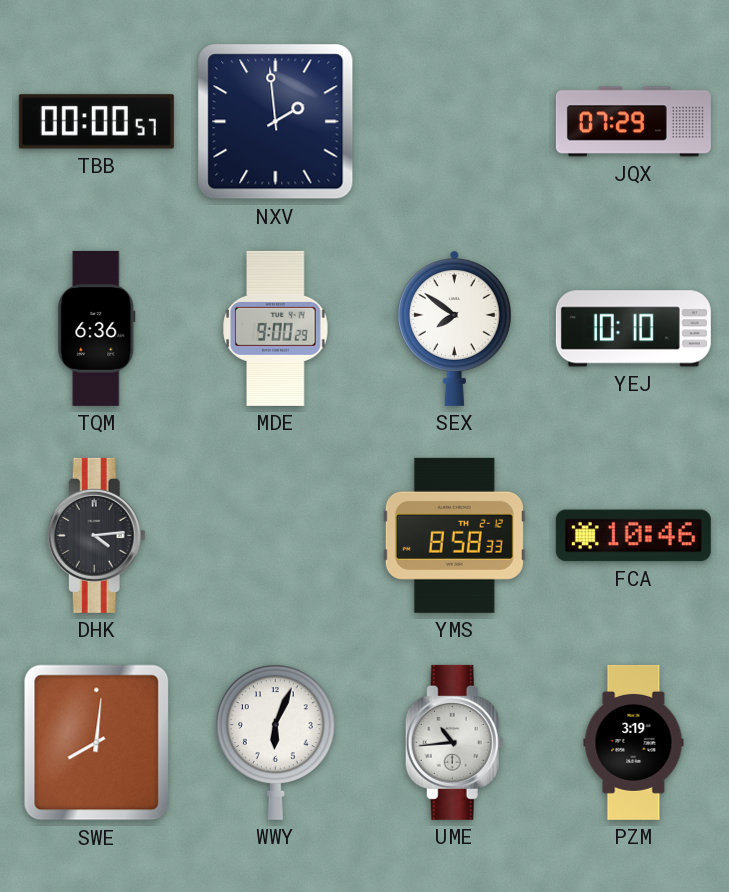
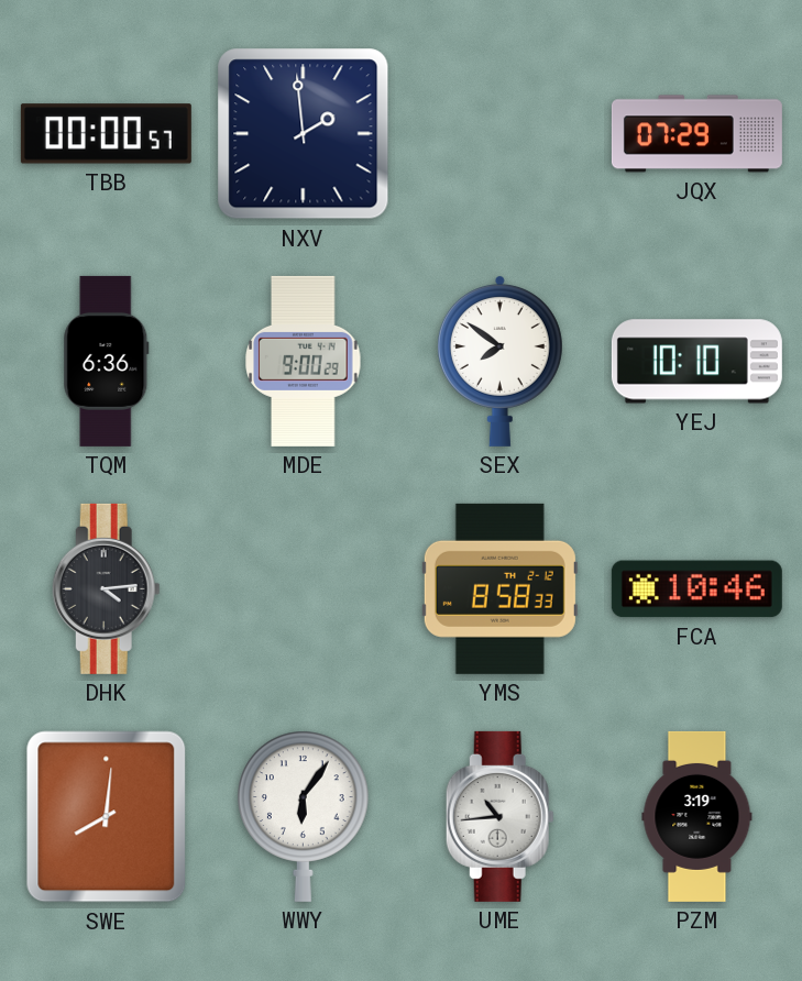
WWY: 6:04 -> 6:06 (304, 816)
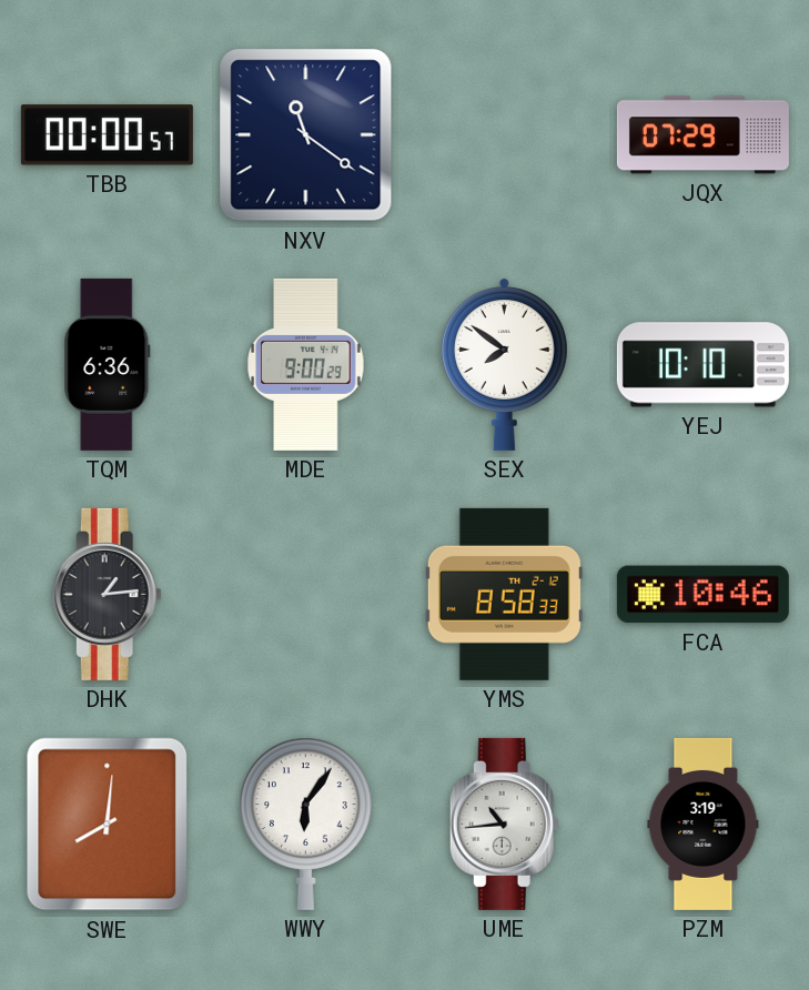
NXV: 1:59 -> 11:21 (306, 135)
DHK: 4:14 -> 1:14 (107, 594)
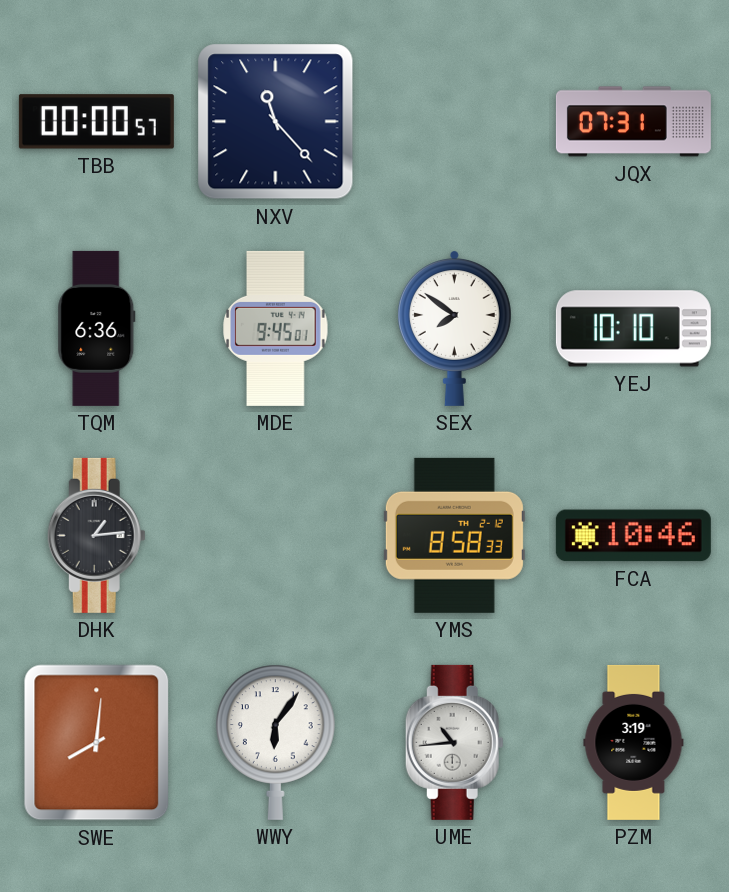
NXV: 11:21 -> 11:23 (276, 122)
JQX: 07:29 -> 07:31 (633, 122)
MDE: 9:00 -> 9:45 (276, 328)
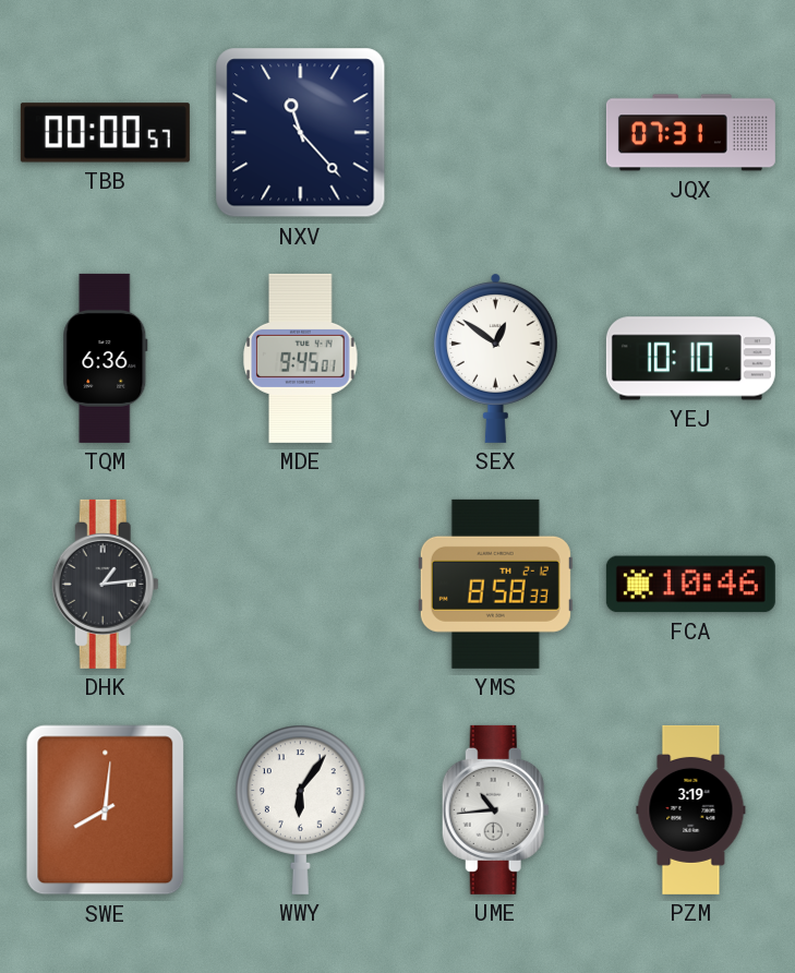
SEX: 7:51 -> 12:51 (495, 358)
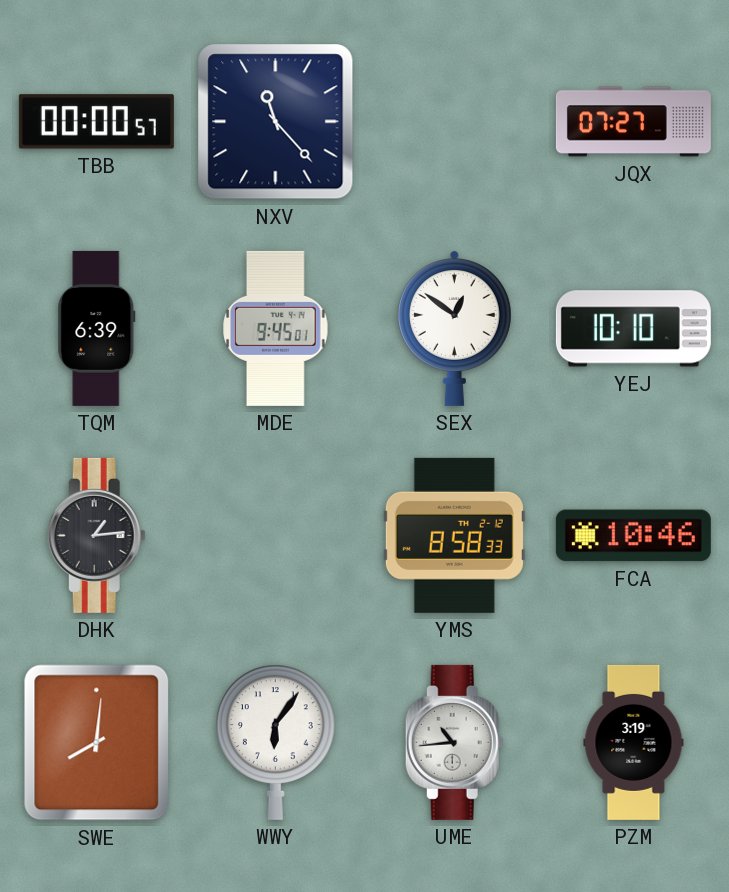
JQX: 07:31 -> 07:27 (633, 122)
TQM: 6:36 -> 6:39 (97, 328)
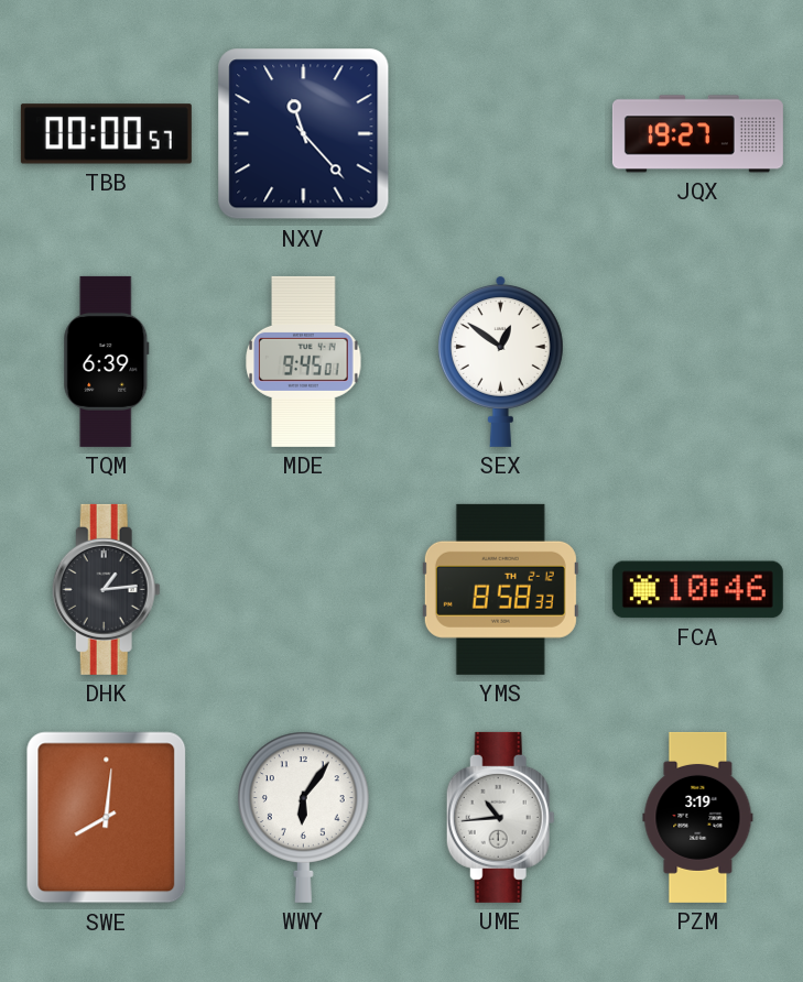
JQX: 07:27 -> 19:27 (697, 134)
YEJ: 10:10 -> none (633, 329)
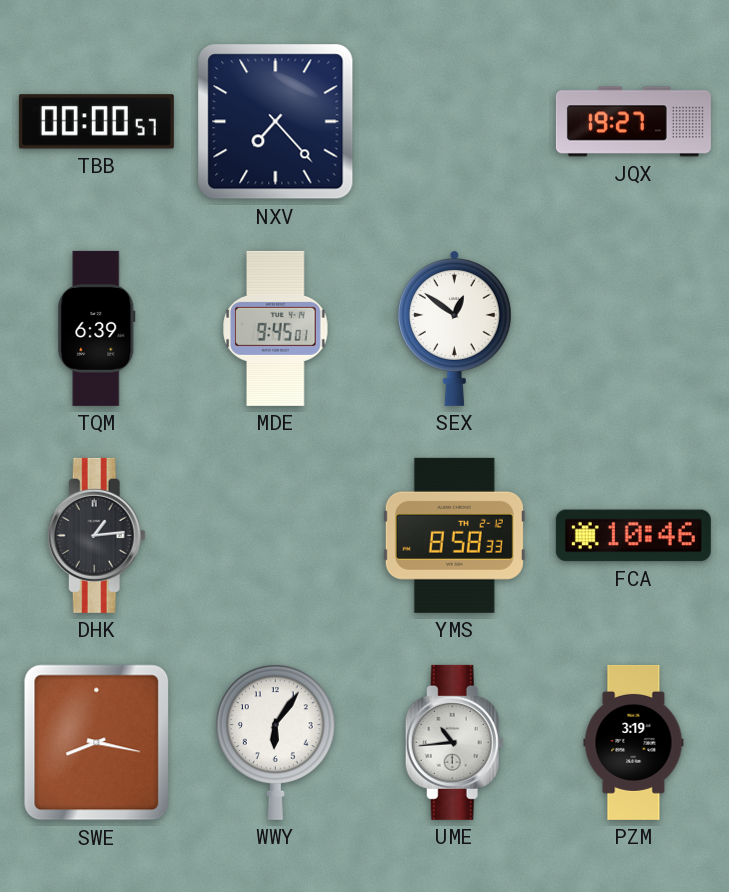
NXV: 11:23 -> 7:23 (276, 122)
SWE: 8:01 -> 8:17 (97, 743)
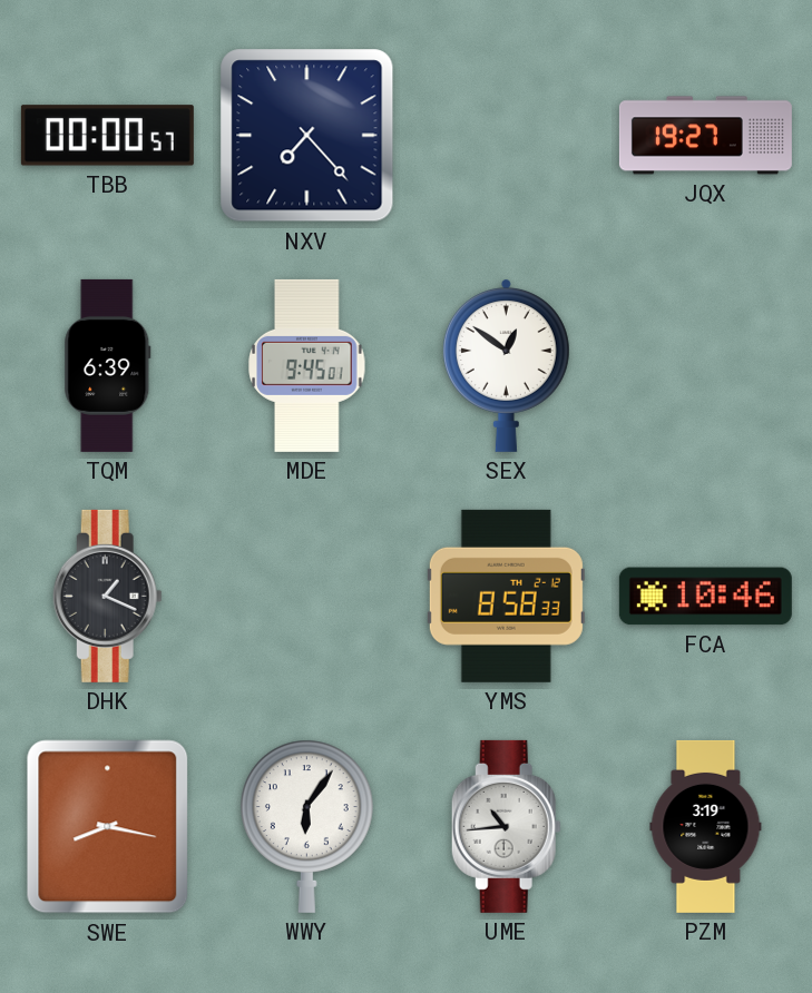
DHK: 1:14 -> 1:19 (107, 596)
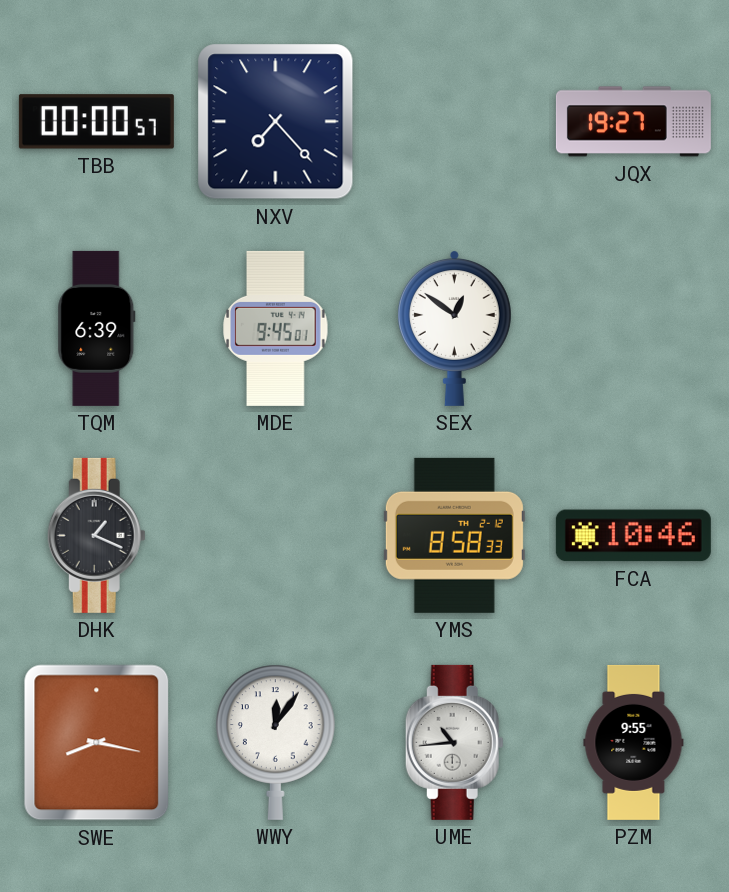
WWY: 6:06 -> 12:06 (276, 742)
PZM: 3:19 -> 9:55 (634, 742)
